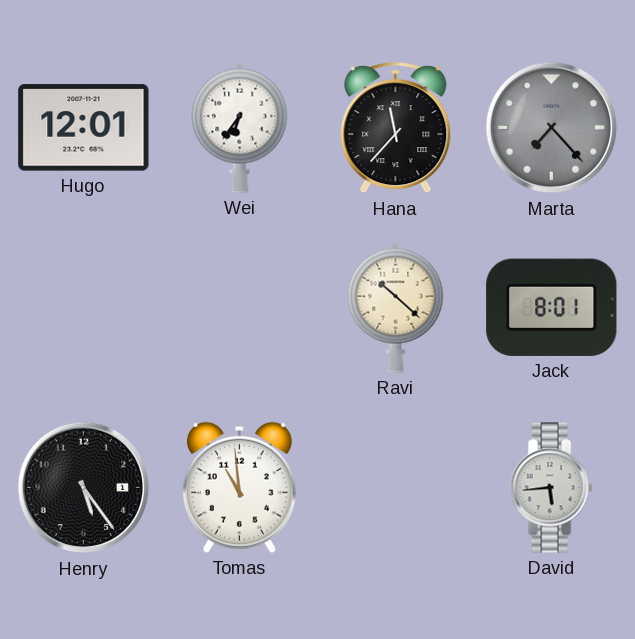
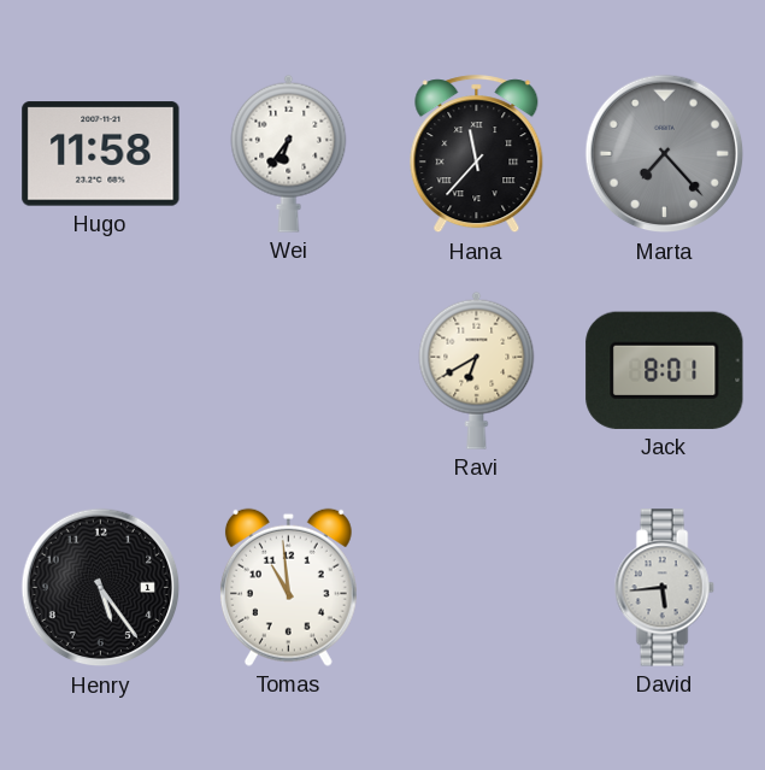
Hugo: 12:01 -> 11:58 (101, 154)
Ravi: 10:22 -> 6:40 (477, 370)
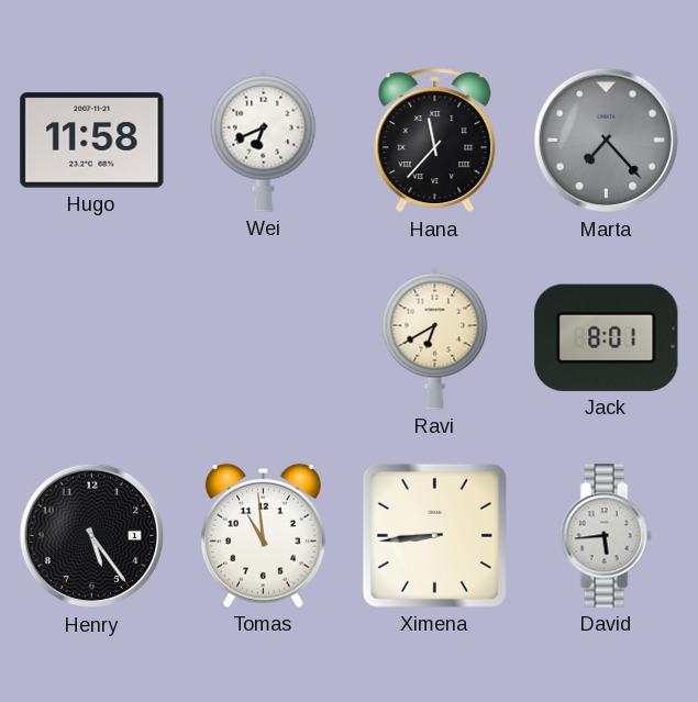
Wei: 6:36 -> 6:41 (264, 140)
Ximena: none -> 8:44 (434, 535)
